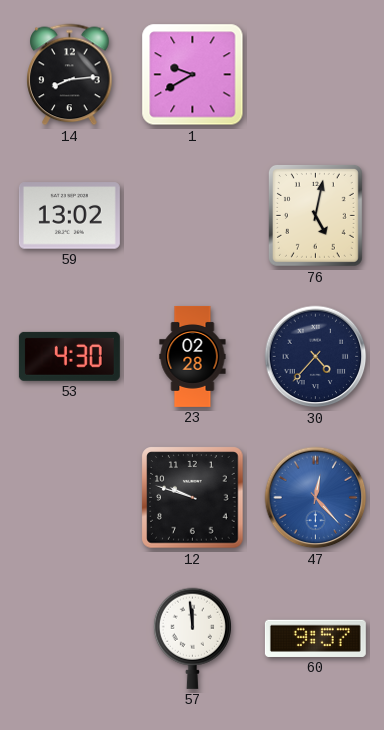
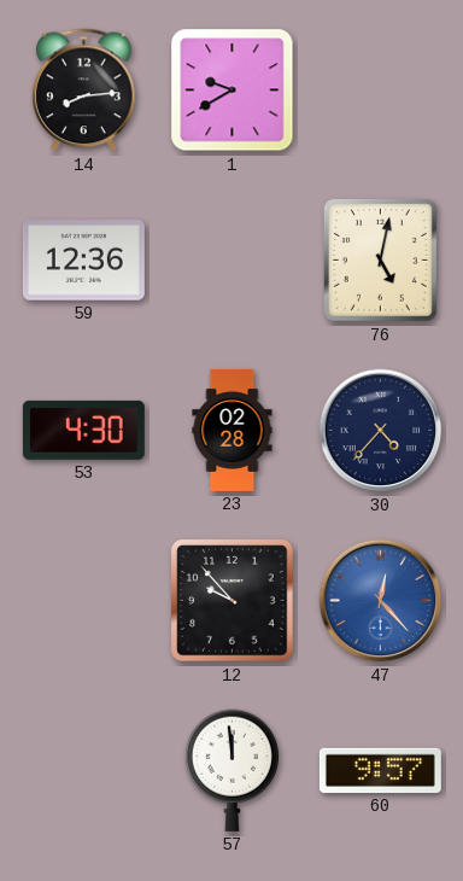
59: 13:02 -> 12:36 (83, 261)
12: 9:48 -> 9:53 (233, 601)
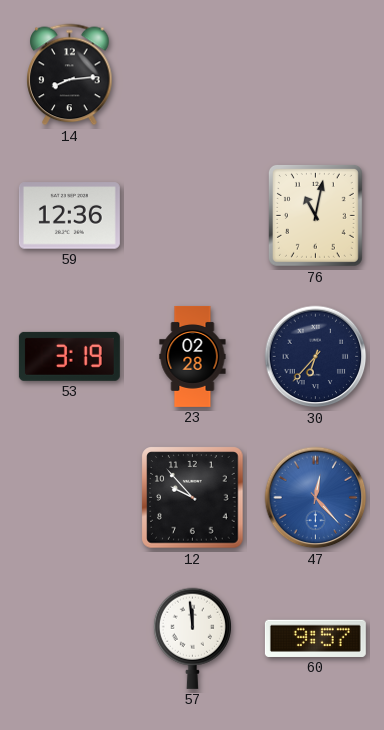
1: 9:40 -> none (233, 91)
76: 5:02 -> 11:02 (315, 215)
53: 4:30 -> 3:19 (69, 356)
30: 4:37 -> 6:37 (316, 357)
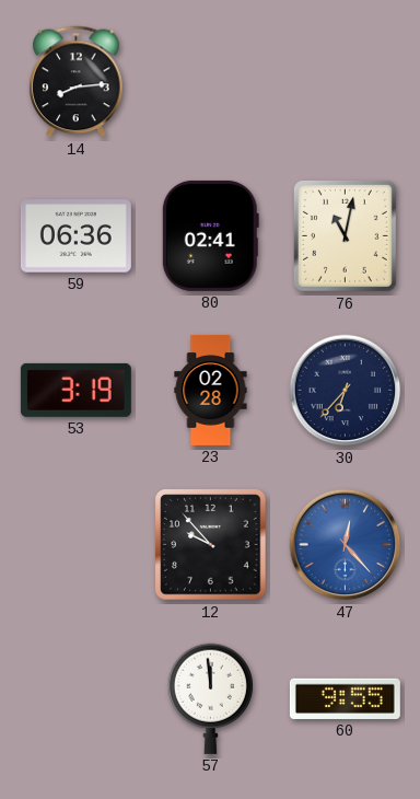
59: 12:36 -> 06:36 (75, 236)
80: none -> 02:41 (210, 235)
60: 9:57 -> 9:55 (345, 698)
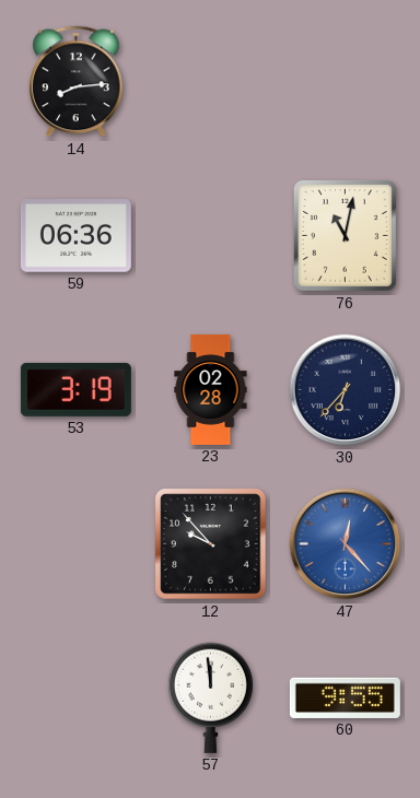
80: 02:41 -> none (210, 235)
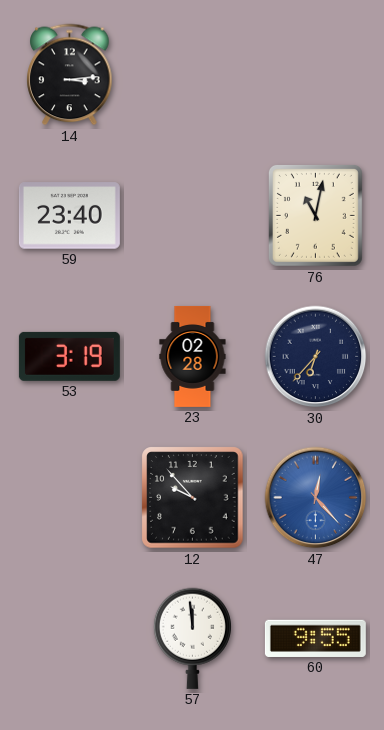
14: 8:14 -> 3:14 (70, 75)
59: 06:36 -> 23:40 (69, 216)
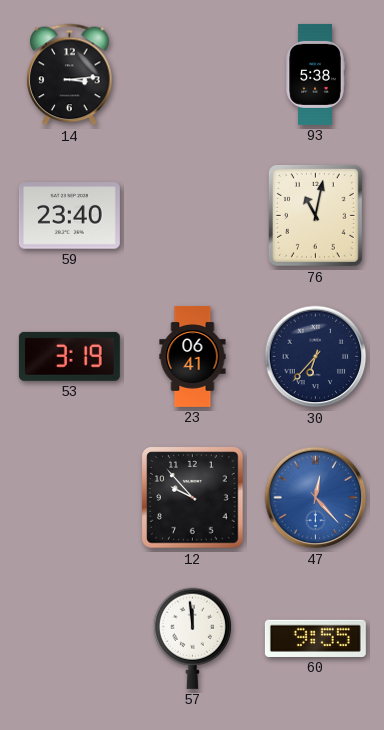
93: none -> 5:38 (315, 74)
23: 02:28 -> 06:41 (193, 356)
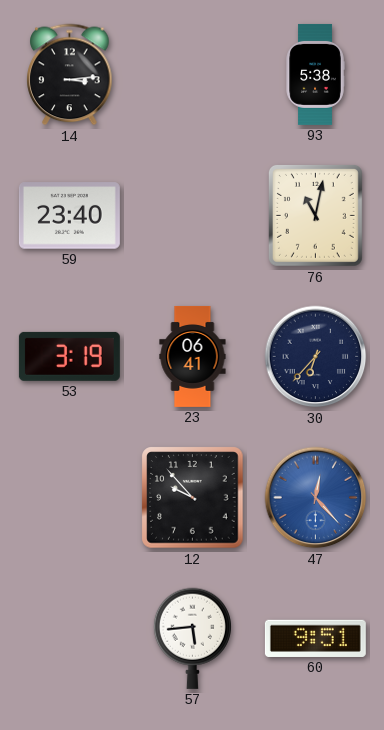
57: 11:59 -> 5:44 (192, 638)
60: 9:55 -> 9:51 (315, 638)
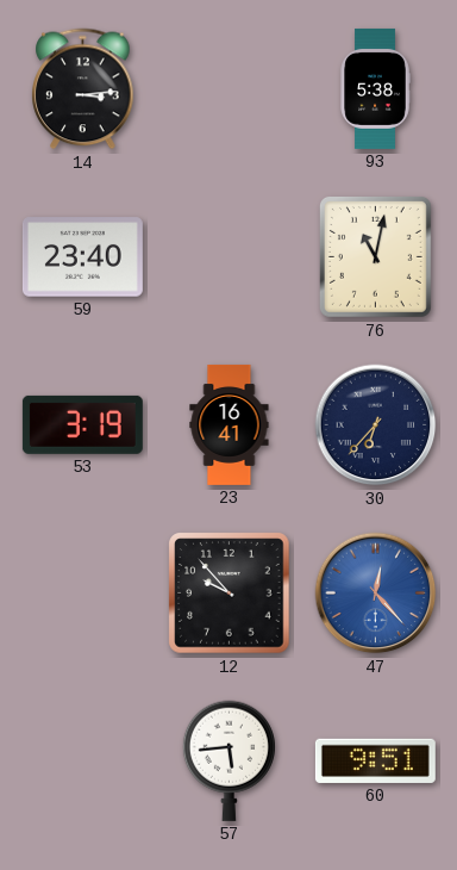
23: 06:41 -> 16:41 (230, 424)
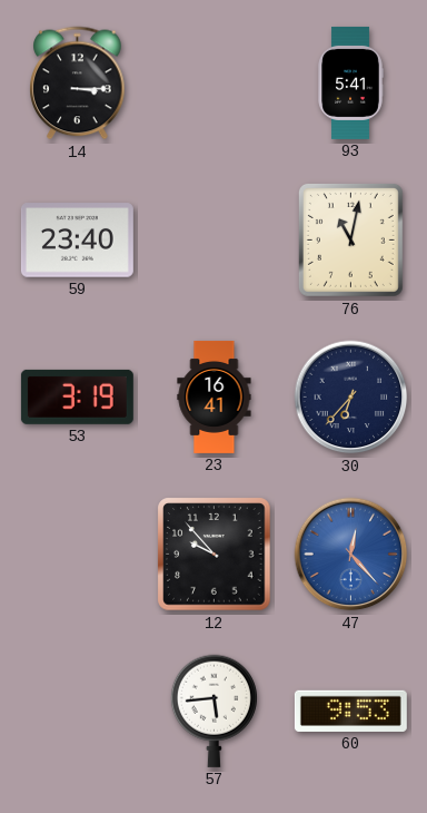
14: 3:14 -> 3:15 (78, 84)
93: 5:38 -> 5:41 (350, 82)
60: 9:51 -> 9:53 (350, 711)
